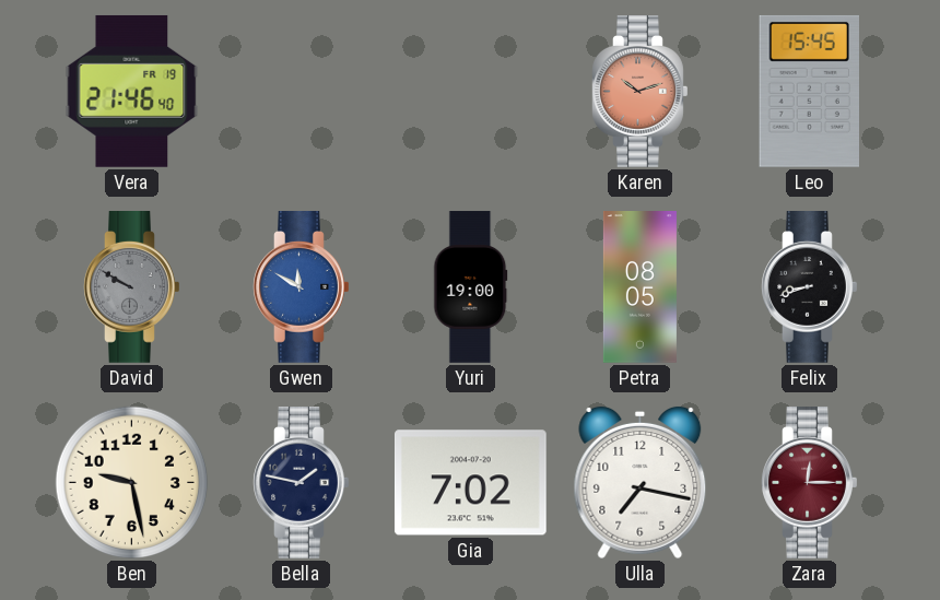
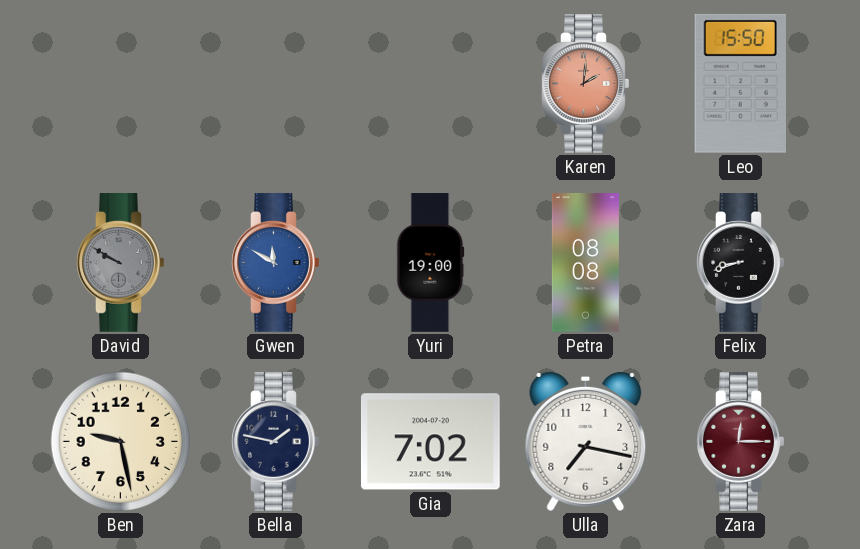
Vera: 21:46 -> none (132, 91)
Karen: 10:12 -> 2:01 (586, 84)
Leo: 15:45 -> 15:50 (740, 83)
Petra: 08:05 -> 08:08 (585, 263)
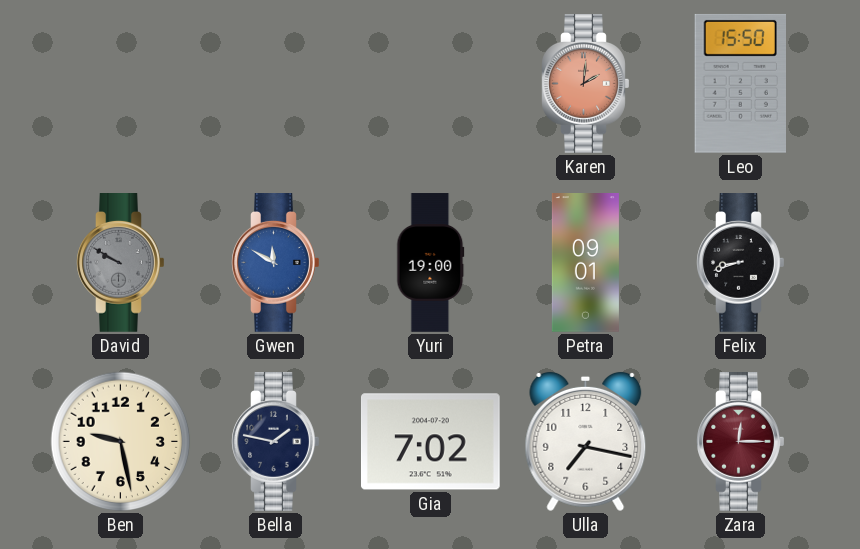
Petra: 08:08 -> 09:01 (585, 263)
